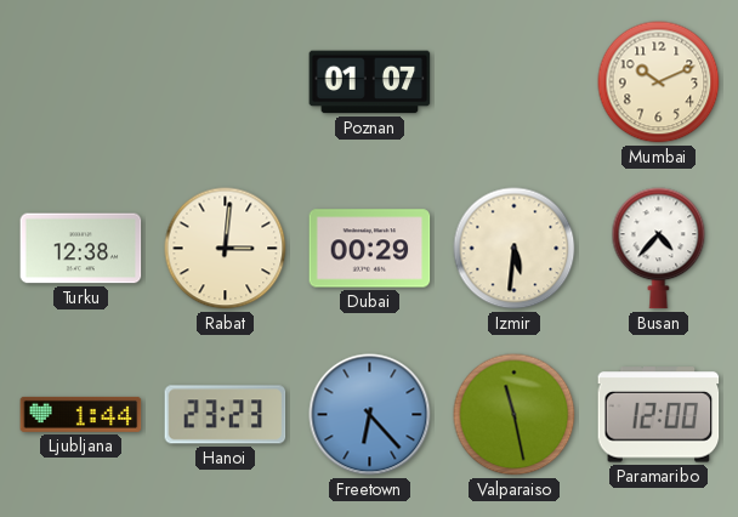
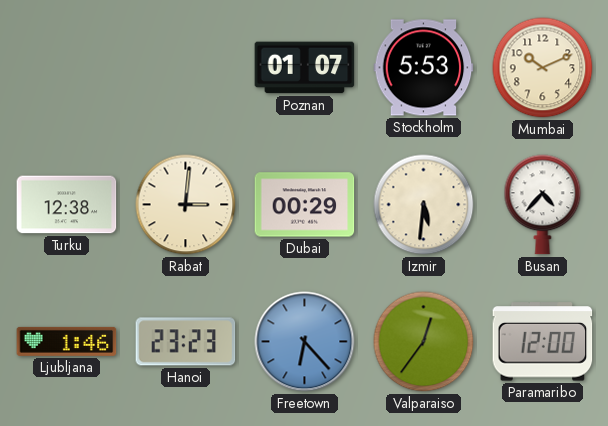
Stockholm: none -> 5:53 (424, 68)
Ljubljana: 1:44 -> 1:46 (67, 341)
Valparaiso: 11:28 -> 12:36 (424, 342)
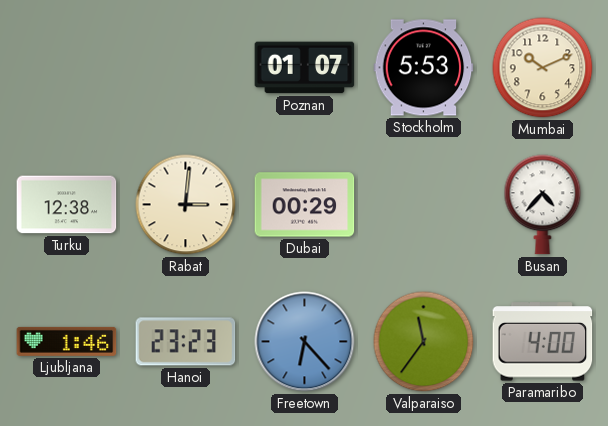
Izmir: 5:31 -> none (424, 205)
Valparaiso: 12:36 -> 11:36 (424, 342)
Paramaribo: 12:00 -> 4:00 (543, 342)
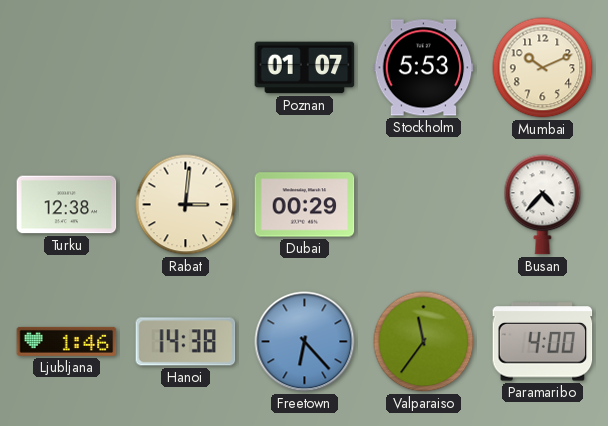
Hanoi: 23:23 -> 14:38 (186, 342)
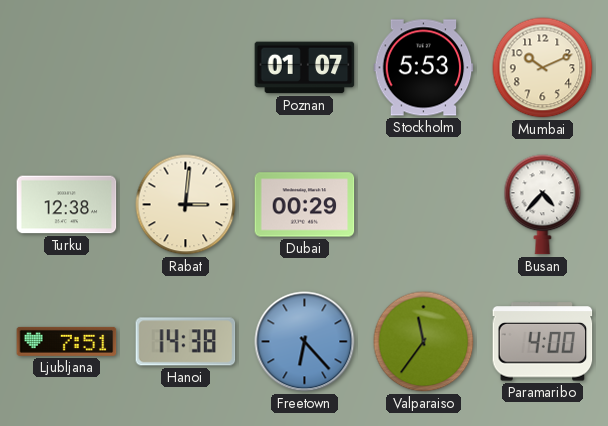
Ljubljana: 1:46 -> 7:51 (67, 341)
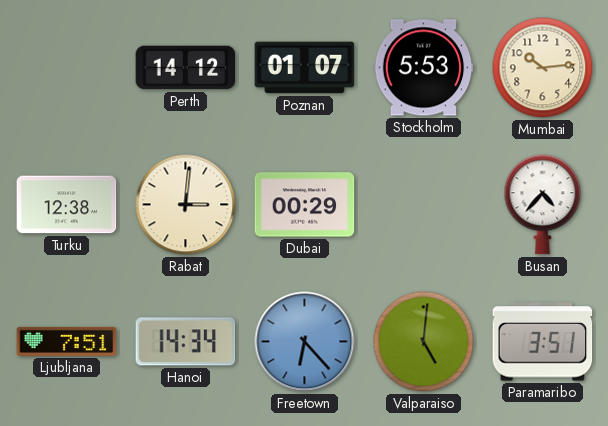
Perth: none -> 14:12 (186, 68)
Mumbai: 10:11 -> 10:14 (543, 68)
Hanoi: 14:38 -> 14:34 (186, 342)
Valparaiso: 11:36 -> 5:01 (424, 342)
Paramaribo: 4:00 -> 3:51 (543, 342)
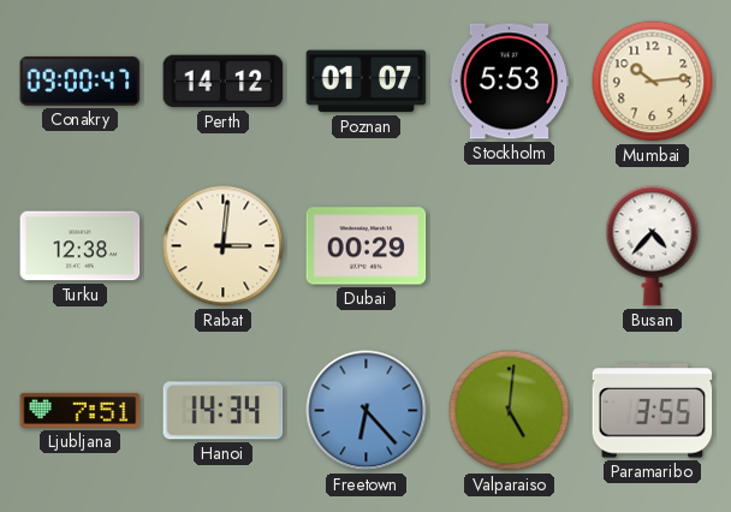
Conakry: none -> 09:00 (81, 81)
Paramaribo: 3:51 -> 3:55 (653, 411)
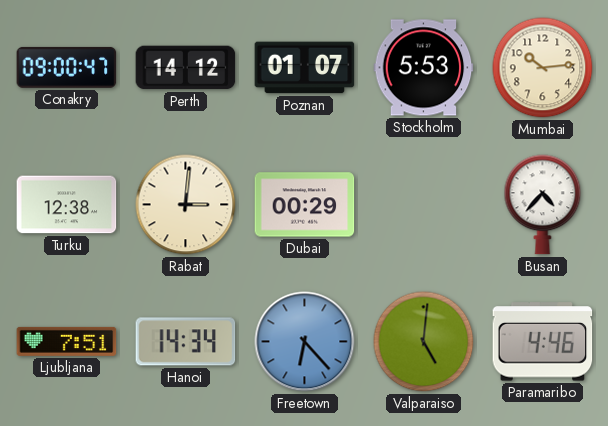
Paramaribo: 3:55 -> 4:46 (543, 342)
